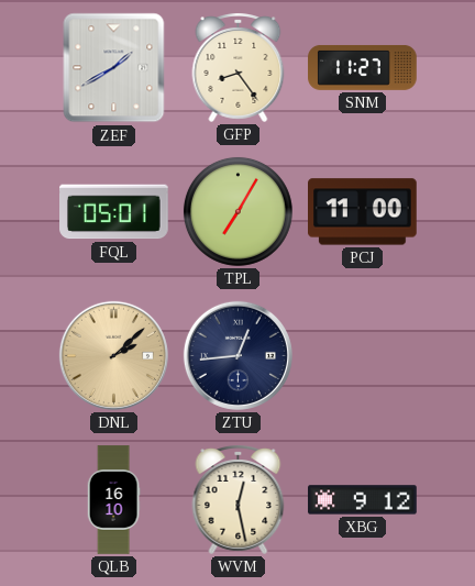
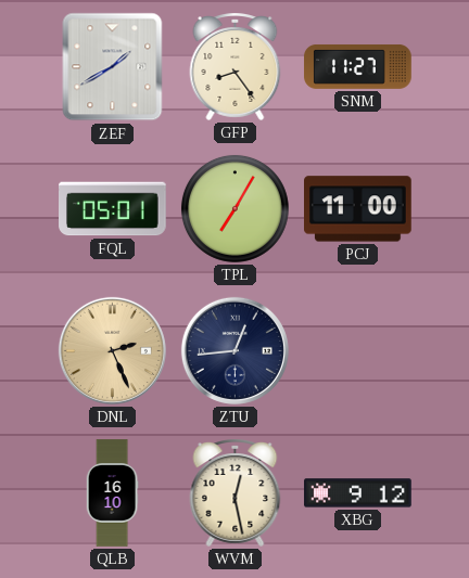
DNL: 2:08 -> 2:26 (112, 350)
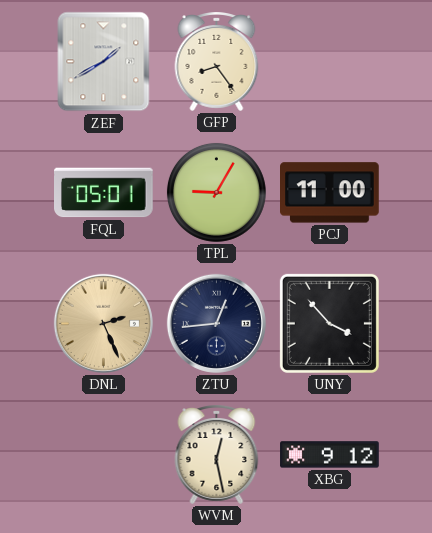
SNM: 11:27 -> none (358, 66)
TPL: 7:05 -> 9:05 (216, 192)
UNY: none -> 3:53 (329, 323)
QLB: 16:10 -> none (112, 493)
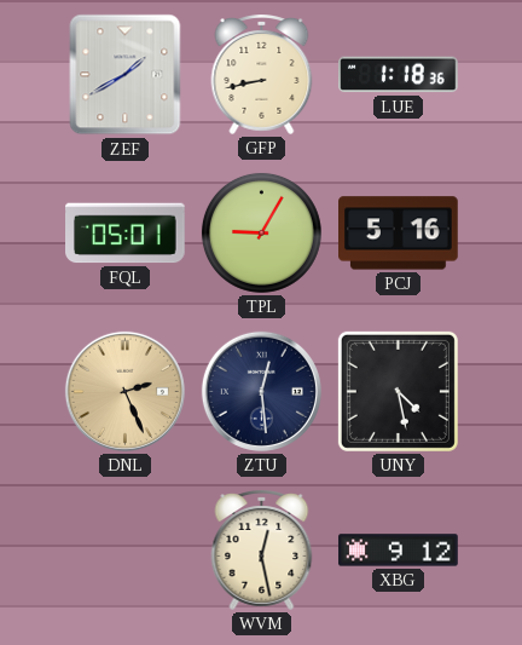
GFP: 8:24 -> 8:43 (262, 75)
LUE: none -> 1:18 (399, 75)
PCJ: 11:00 -> 5:16 (399, 234)
ZTU: 12:44 -> 12:29 (261, 391)
UNY: 3:53 -> 4:28 (398, 391)
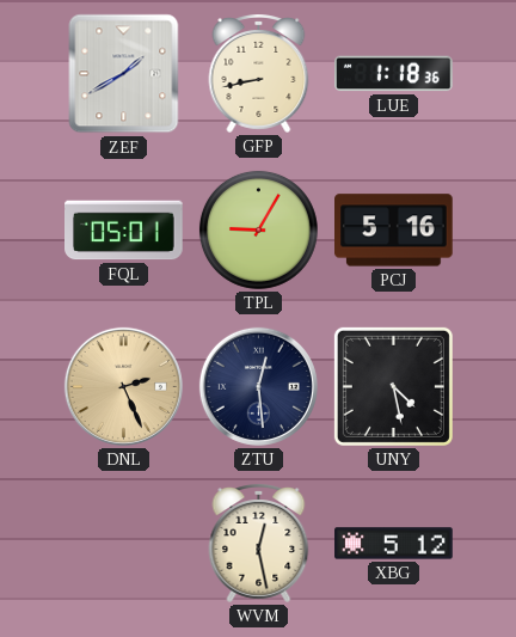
XBG: 9:12 -> 5:12 (394, 544)
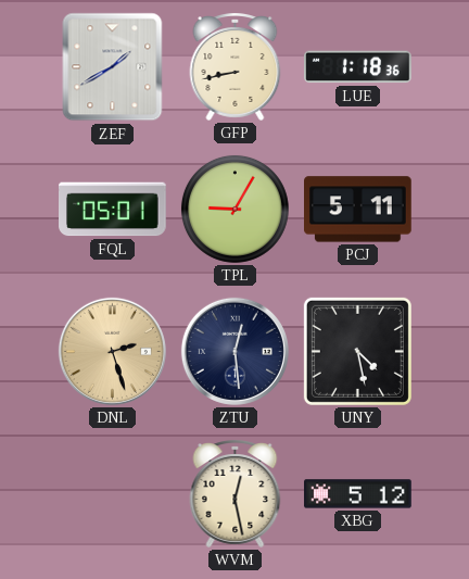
PCJ: 5:16 -> 5:11 (358, 210)
DNL: 2:26 -> 2:27 (112, 351)
